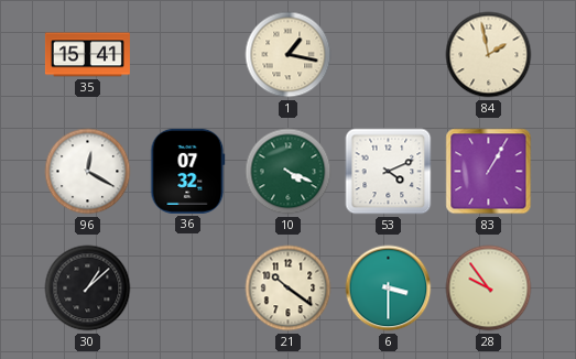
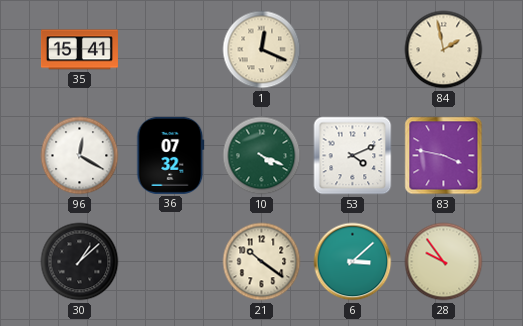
1: 1:17 -> 12:19 (262, 50)
83: 1:05 -> 3:47 (444, 156)
6: 3:30 -> 3:08 (353, 262)
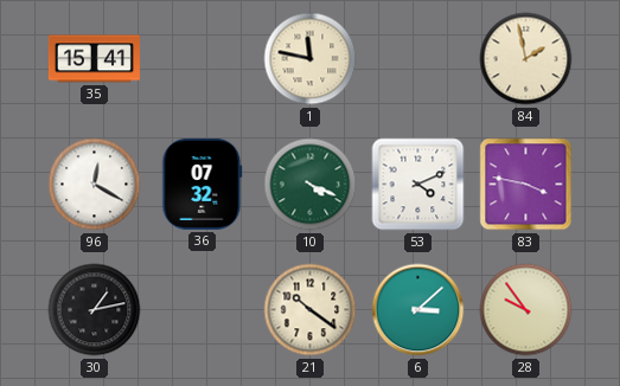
1: 12:19 -> 11:47 (311, 59)
30: 1:08 -> 1:13 (95, 310)
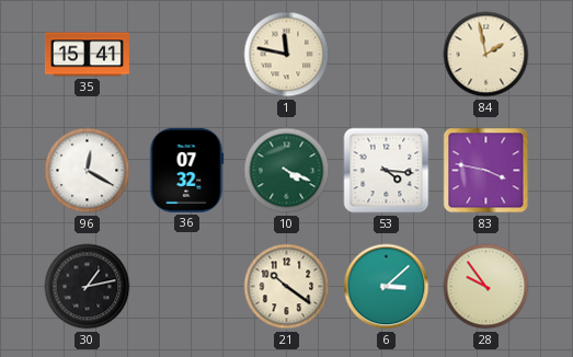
53: 4:11 -> 4:16 (387, 171)
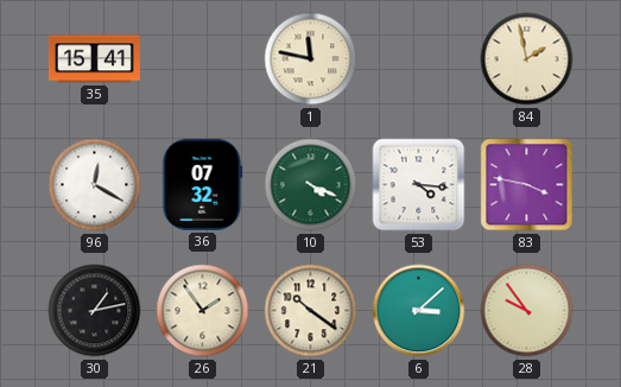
26: none -> 1:54 (203, 311)
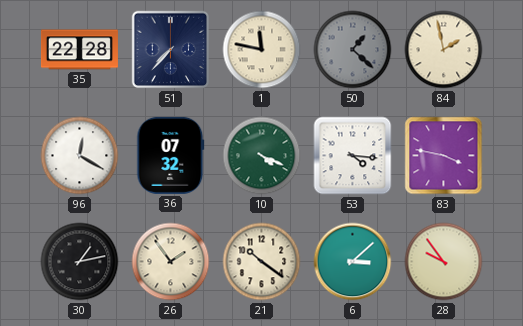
35: 15:41 -> 22:28 (79, 50)
51: none -> 7:37 (171, 50)
50: none -> 1:22 (353, 50)
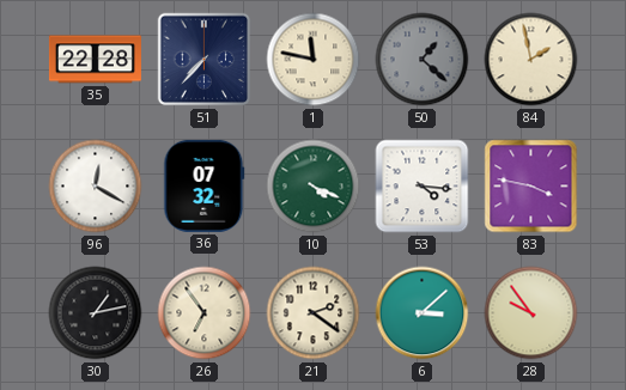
26: 1:54 -> 6:54 (205, 313)
21: 10:21 -> 2:21 (314, 313)
